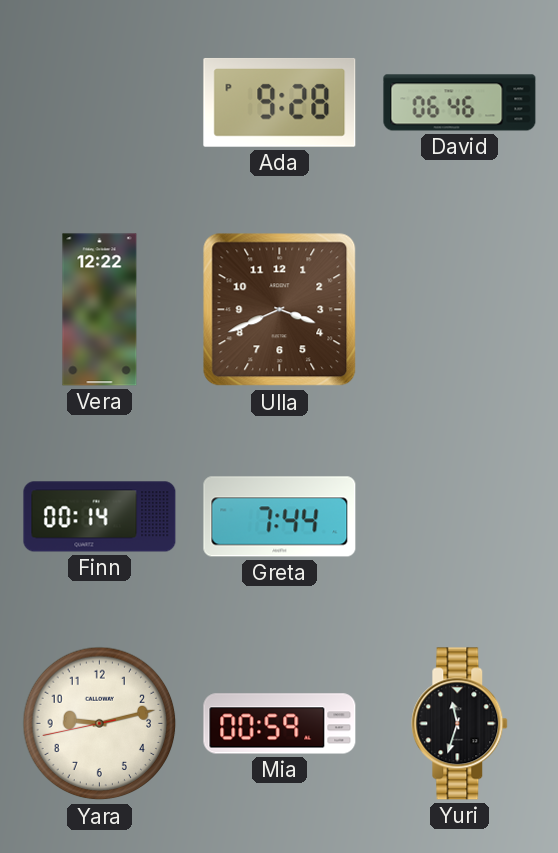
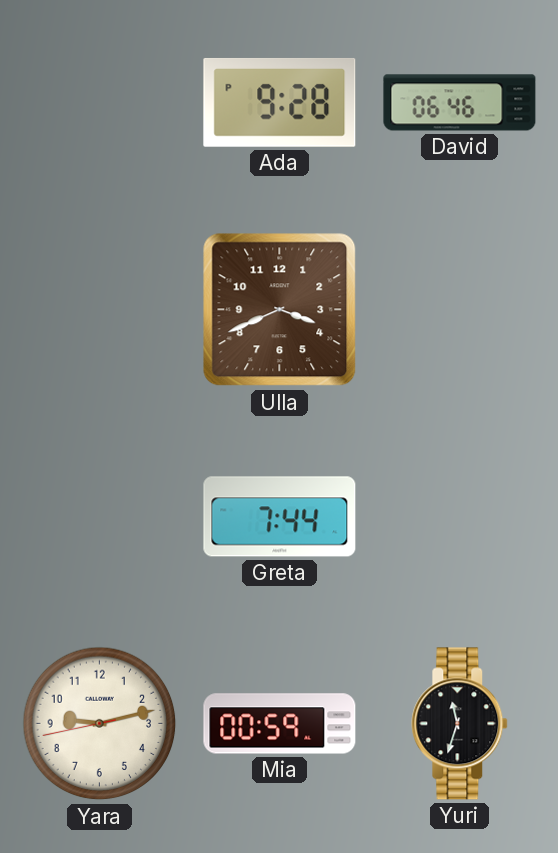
Vera: 12:22 -> none (100, 310)
Finn: 00:14 -> none (100, 517)
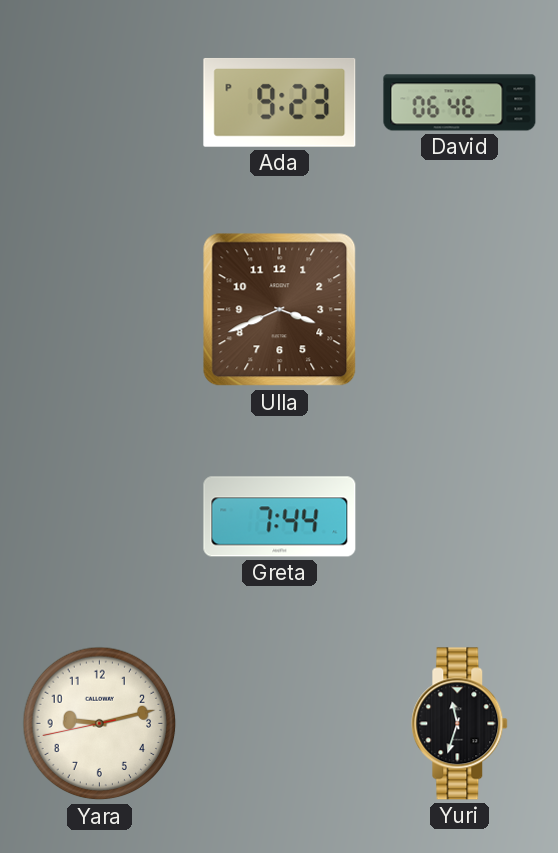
Ada: 9:28 -> 9:23 (280, 102)
Mia: 00:59 -> none (280, 724)
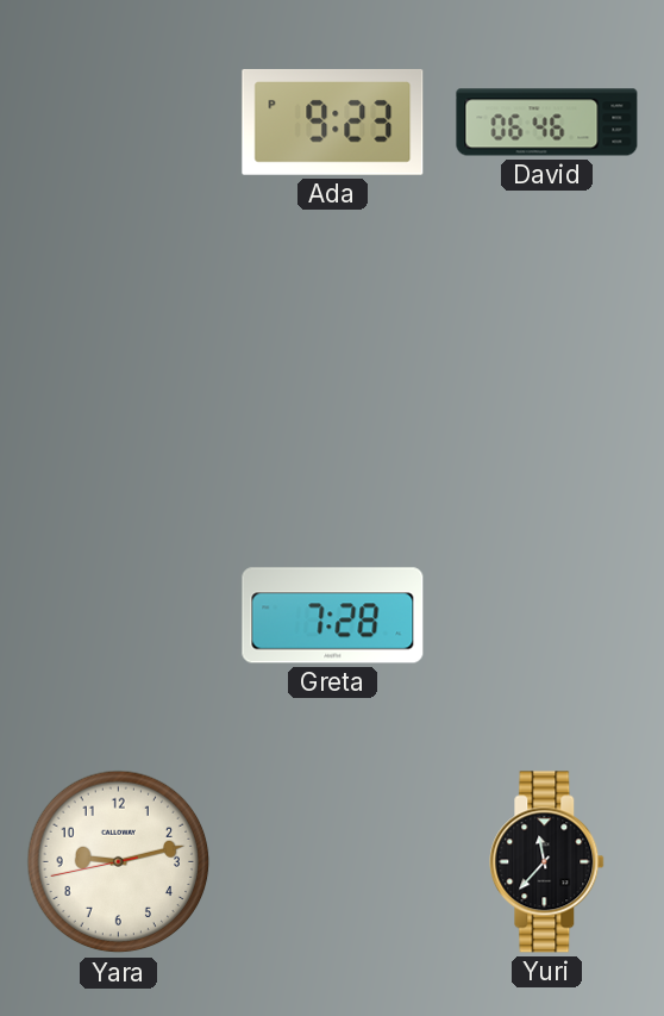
Ulla: 3:41 -> none (280, 310)
Greta: 7:44 -> 7:28 (333, 616)
Yuri: 11:33 -> 11:37 (547, 862)
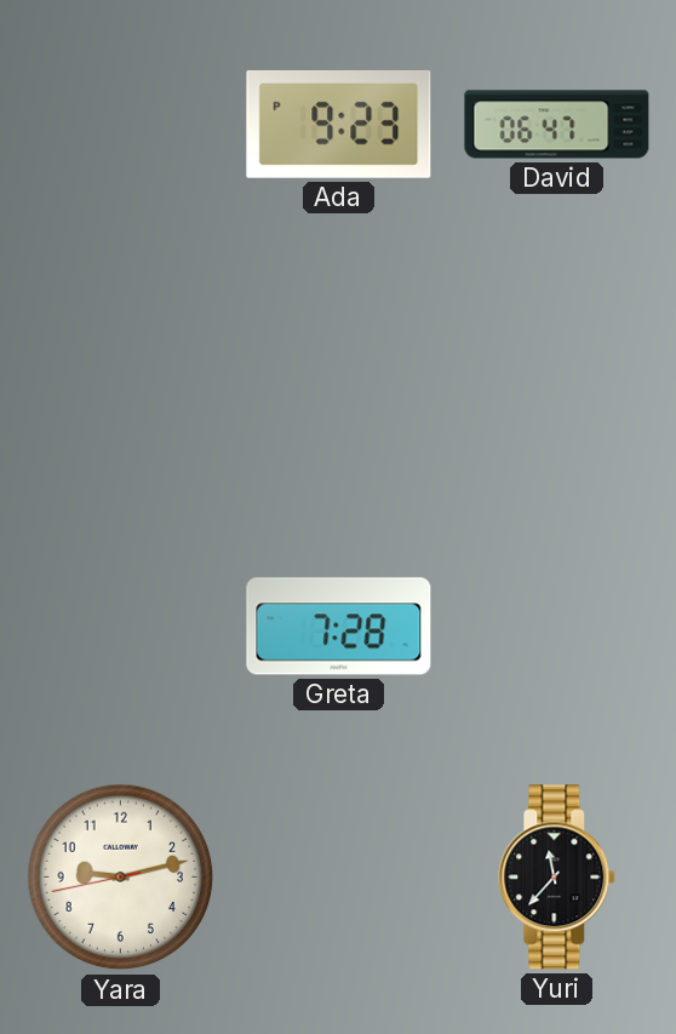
David: 06:46 -> 06:47 (557, 125)
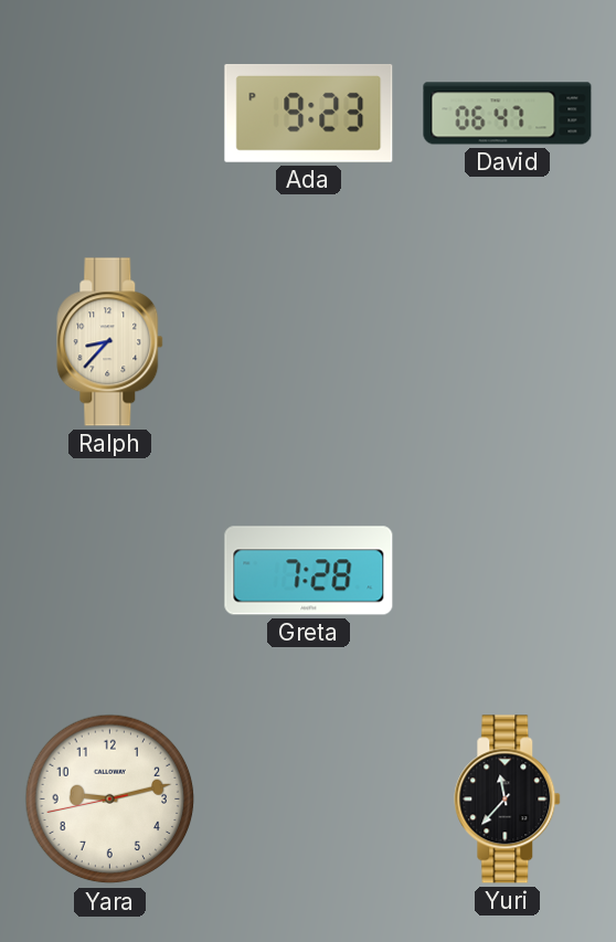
Ralph: none -> 8:37 (110, 342)
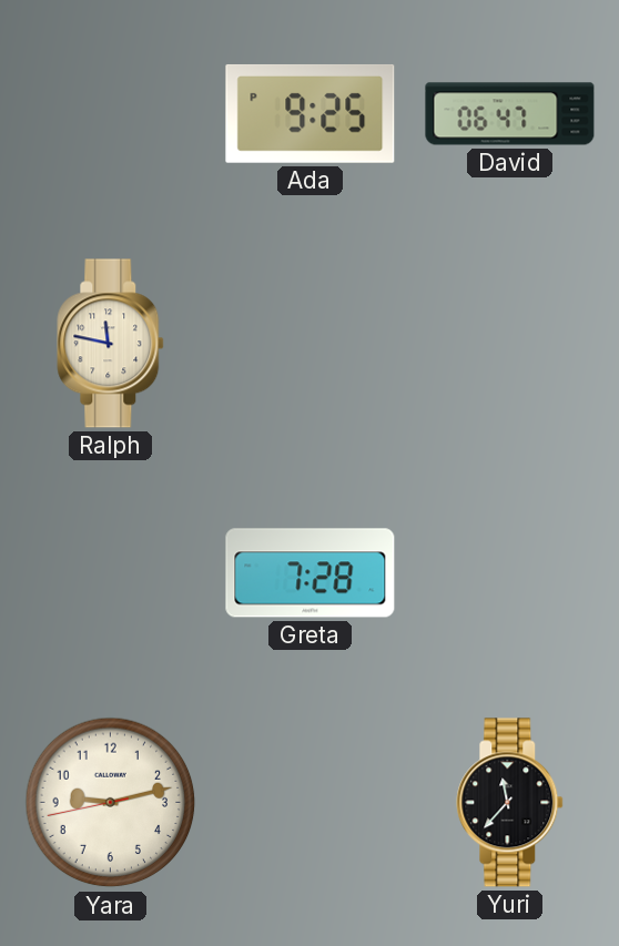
Ada: 9:23 -> 9:25 (311, 113)
Ralph: 8:37 -> 11:47 (111, 344)
